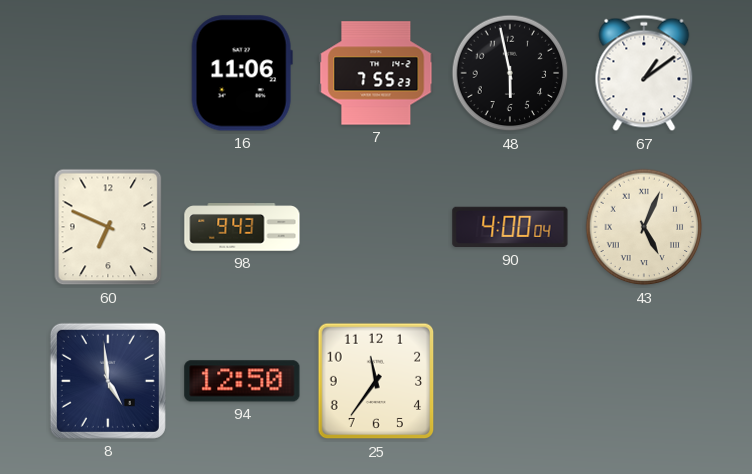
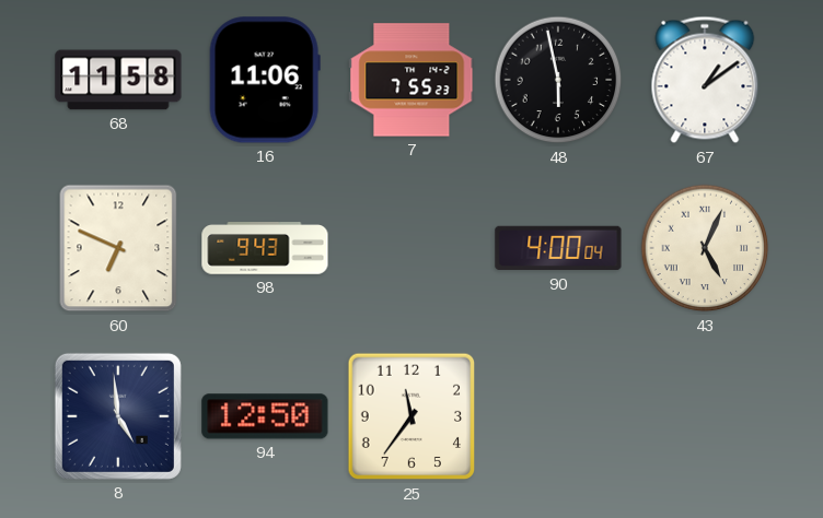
68: none -> 11:58 (118, 80)
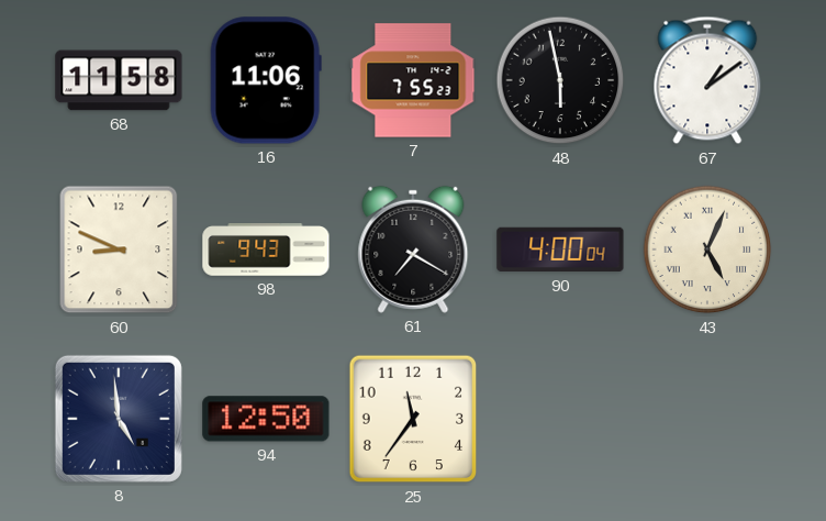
60: 6:49 -> 8:49 (119, 250)
61: none -> 7:20 (413, 250)
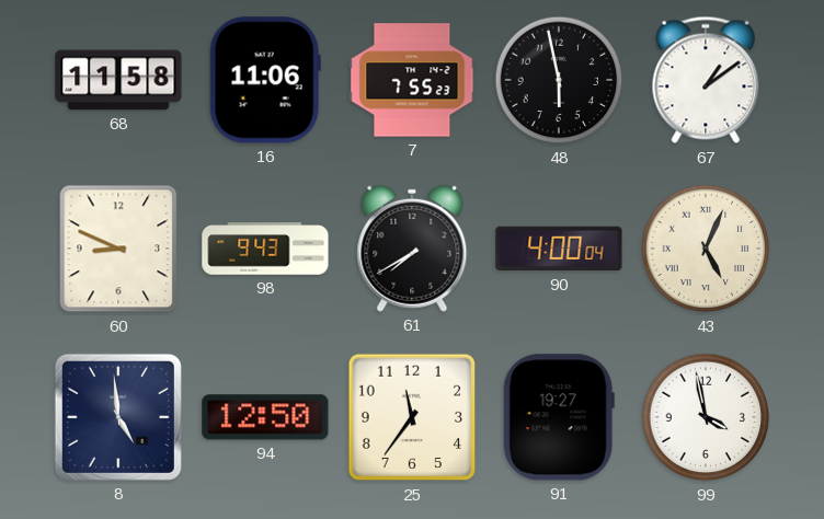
61: 7:20 -> 7:40 (412, 249)
91: none -> 19:27 (559, 417)
99: none -> 3:58 (706, 417)
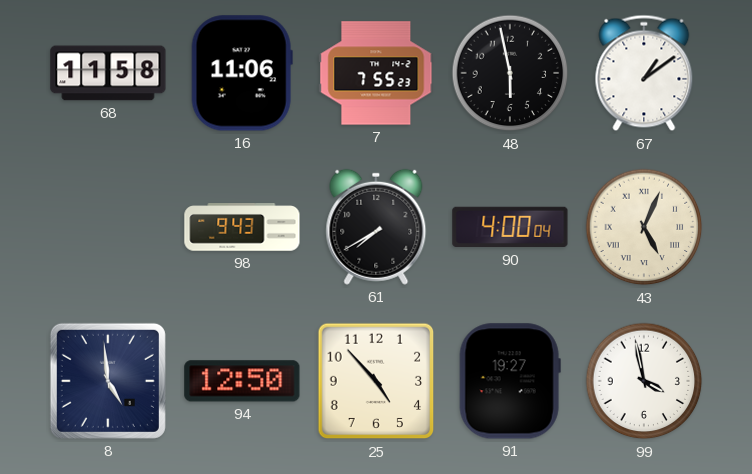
60: 8:49 -> none (118, 249)
25: 11:36 -> 4:53 (376, 381)
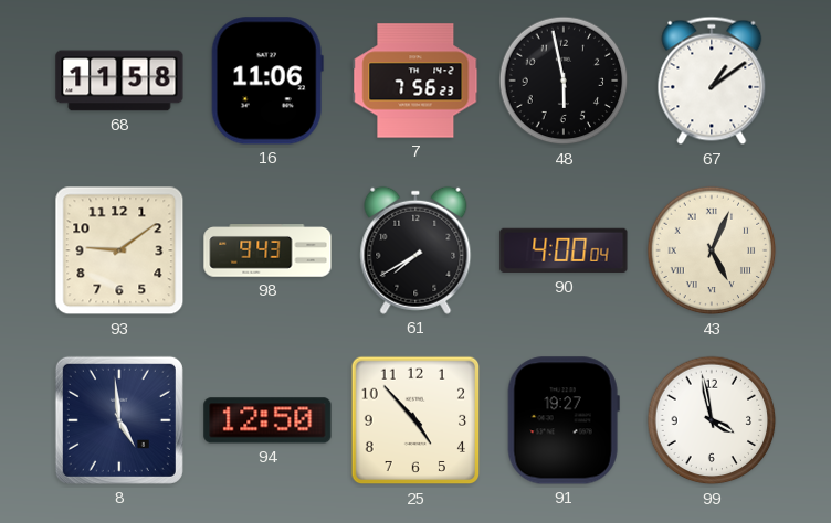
7: 7:55 -> 7:56 (415, 81)
93: none -> 9:09 (119, 250)
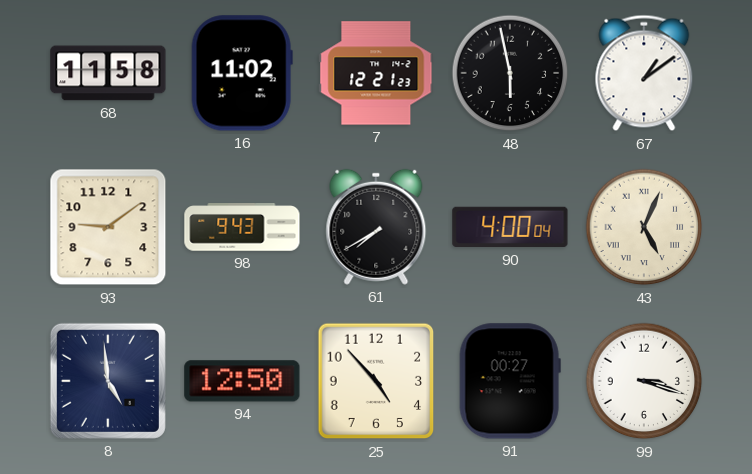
16: 11:06 -> 11:02 (242, 73)
7: 7:56 -> 12:21 (376, 73)
91: 19:27 -> 00:27 (510, 381)
99: 3:58 -> 3:18 (644, 381)
